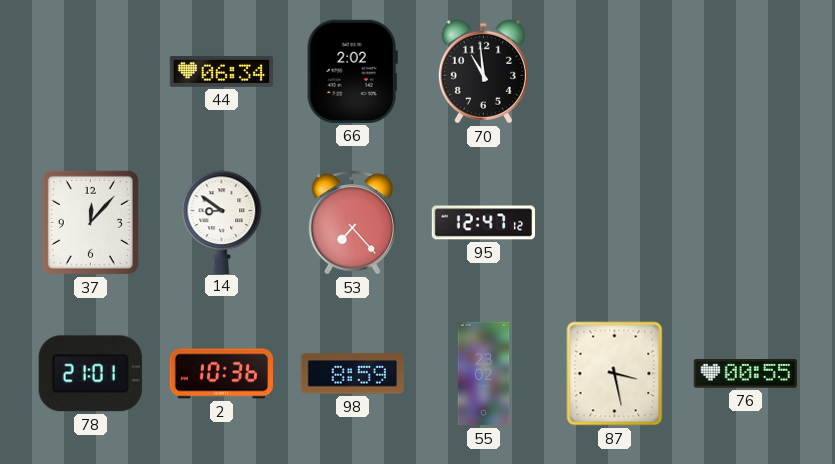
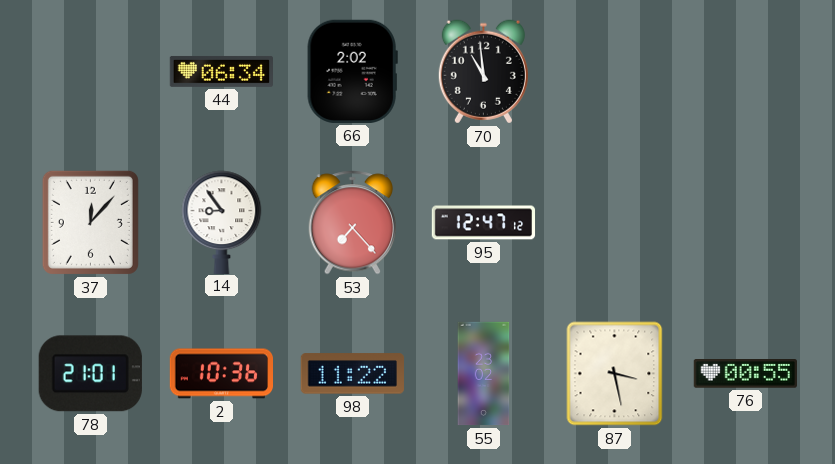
14: 8:51 -> 8:54 (222, 222)
98: 8:59 -> 11:22 (352, 374)
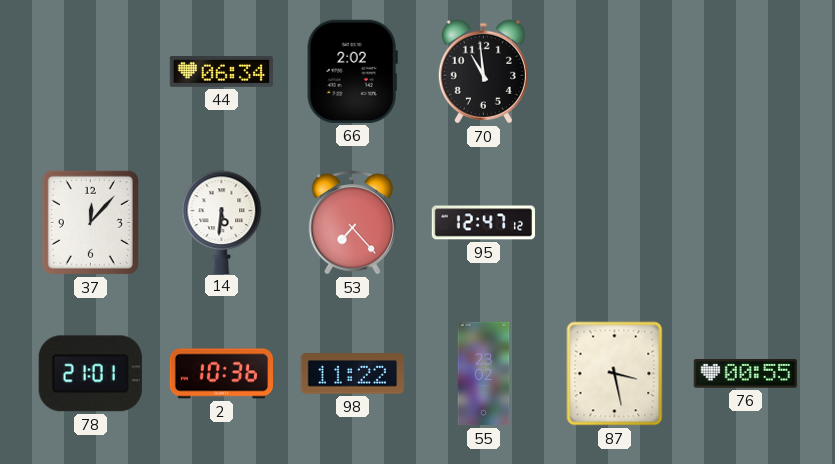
14: 8:54 -> 5:31 (222, 222)
